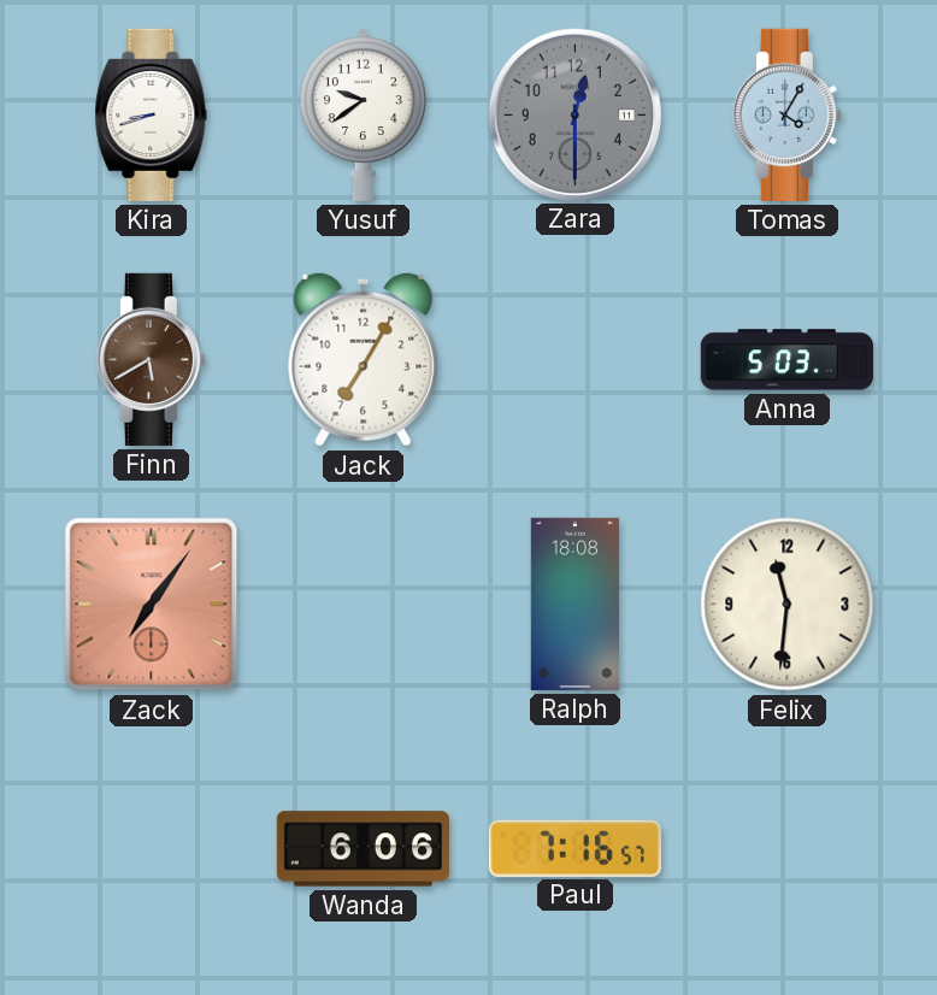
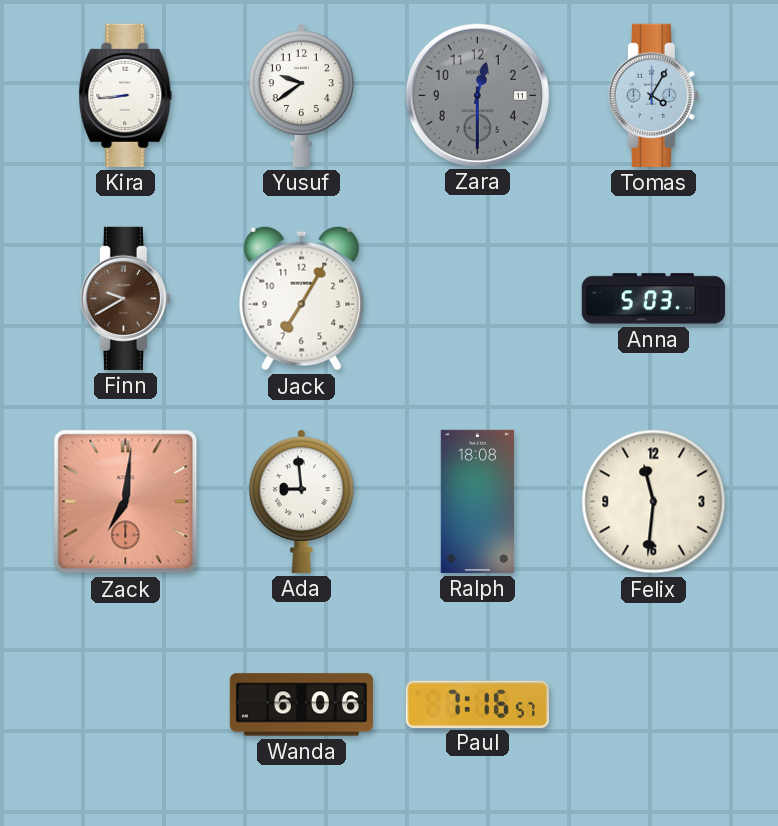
Kira: 8:42 -> 8:44 (126, 95)
Finn: 5:40 -> 9:40 (125, 298)
Zack: 7:06 -> 7:01 (126, 502)
Ada: none -> 8:59 (301, 501)
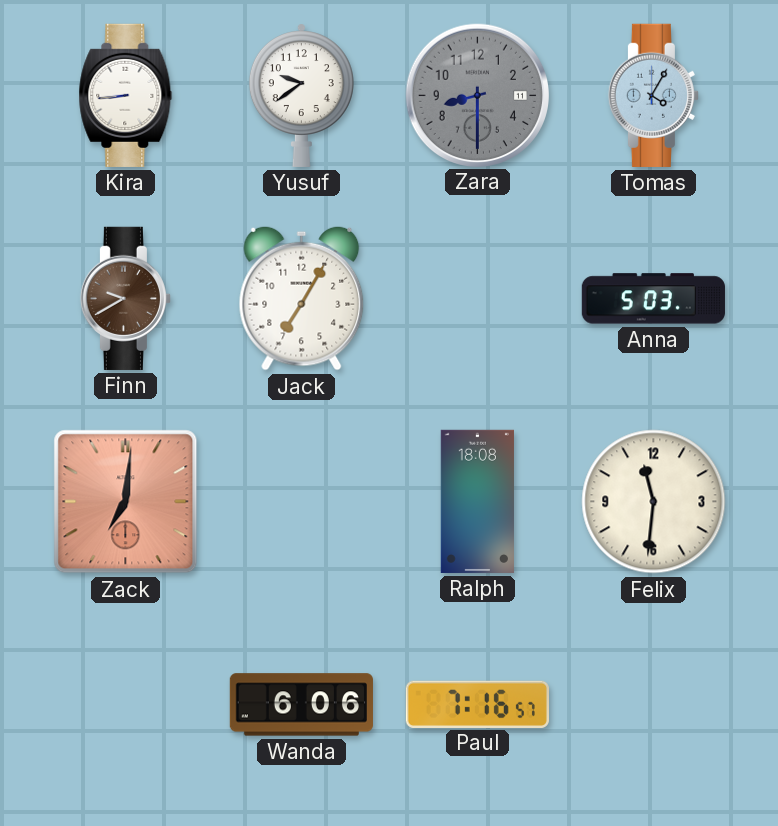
Zara: 12:30 -> 8:30 (477, 95)
Ada: 8:59 -> none (301, 501)
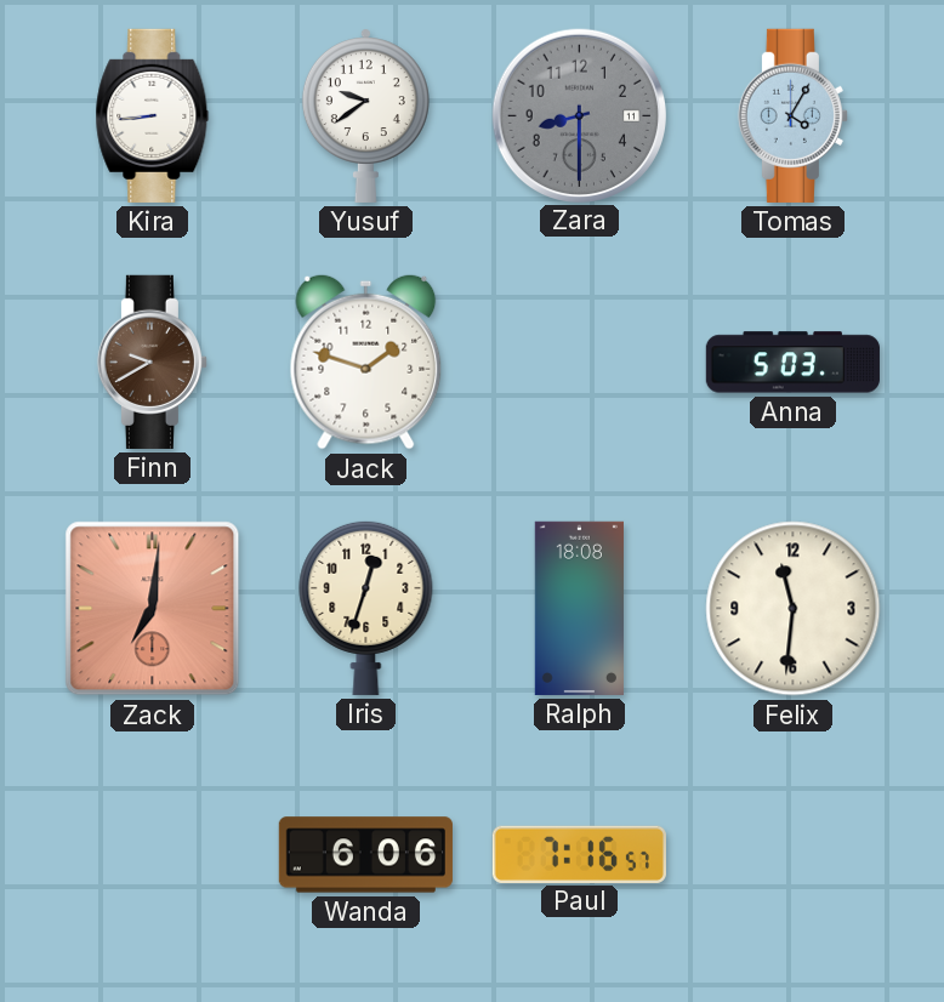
Jack: 7:05 -> 1:48 (366, 361)
Iris: none -> 12:33 (366, 608)
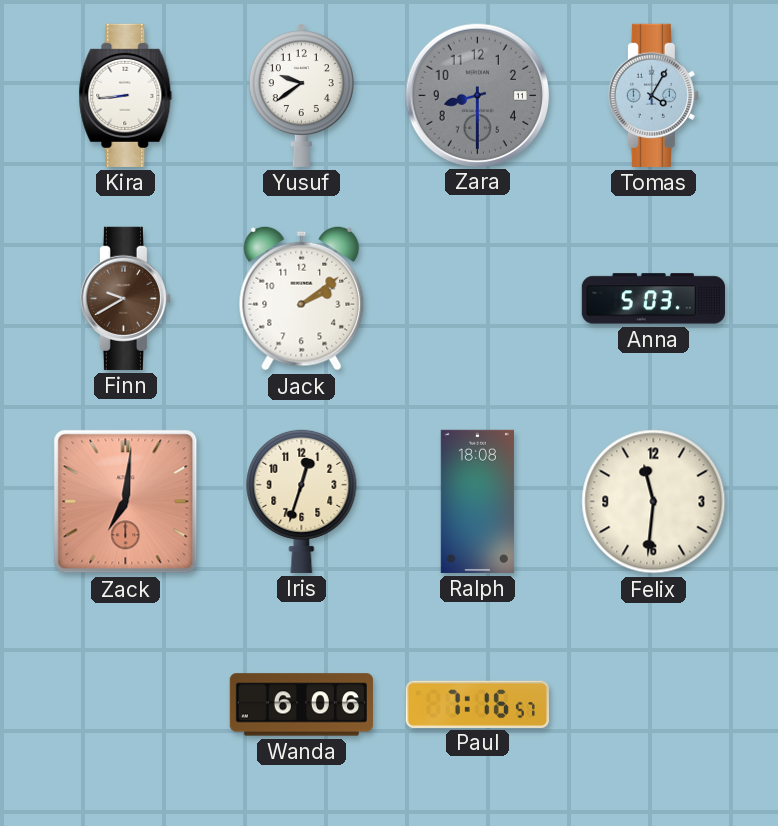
Jack: 1:48 -> 2:09 (302, 298)
